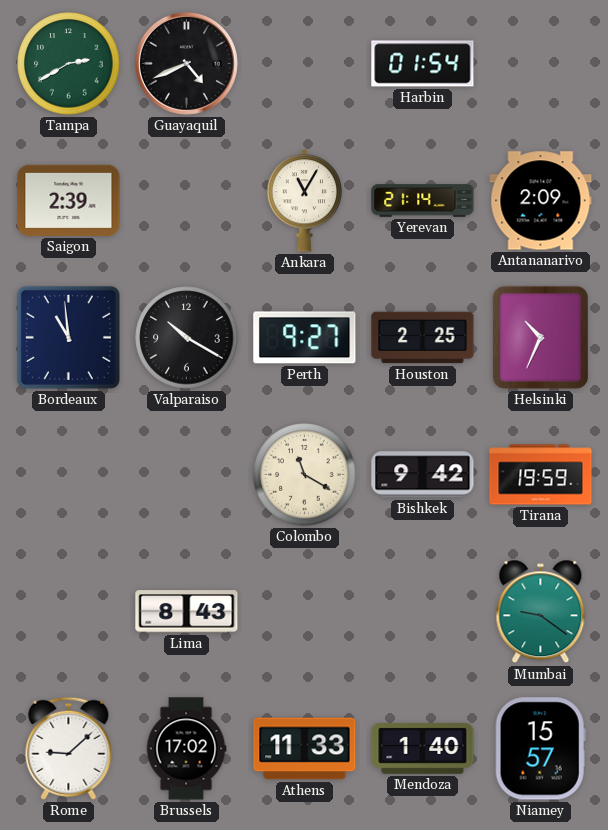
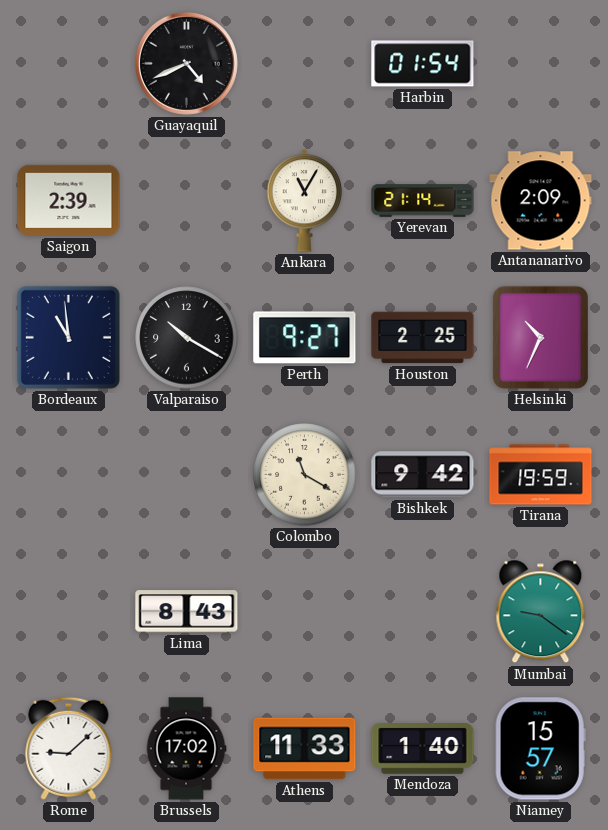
Tampa: 2:40 -> none (69, 64)
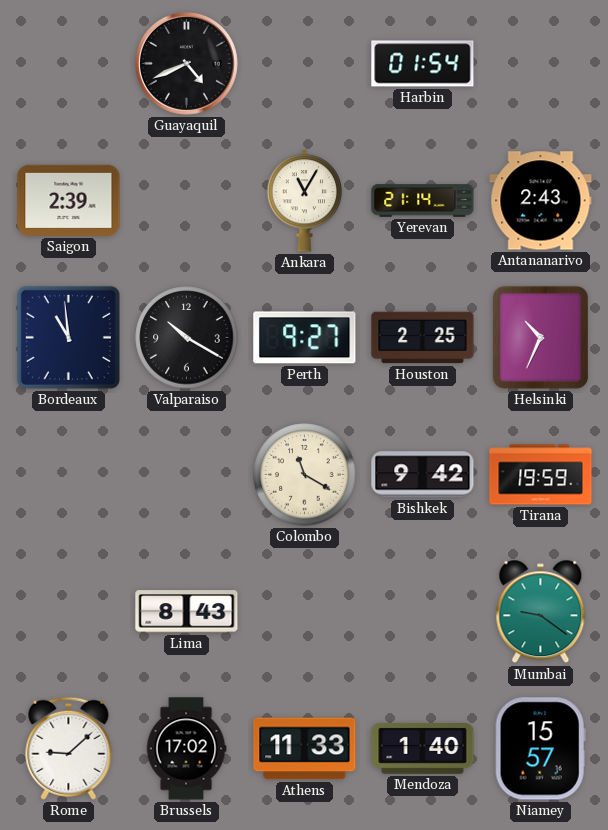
Antananarivo: 2:09 -> 2:43 (541, 201)
